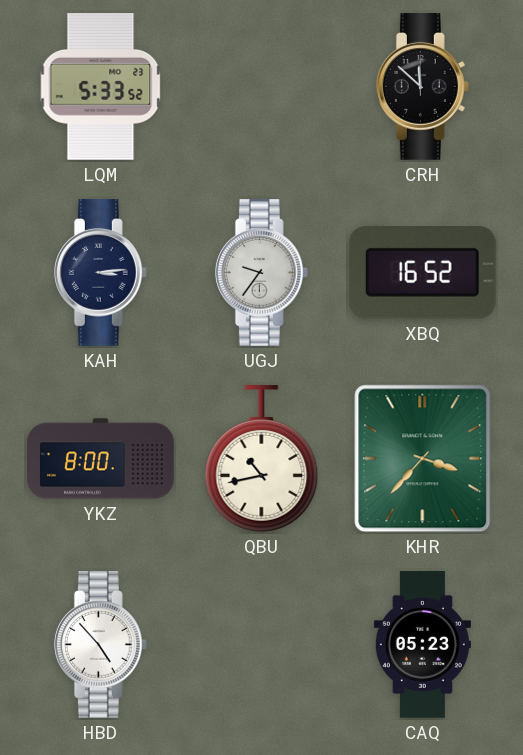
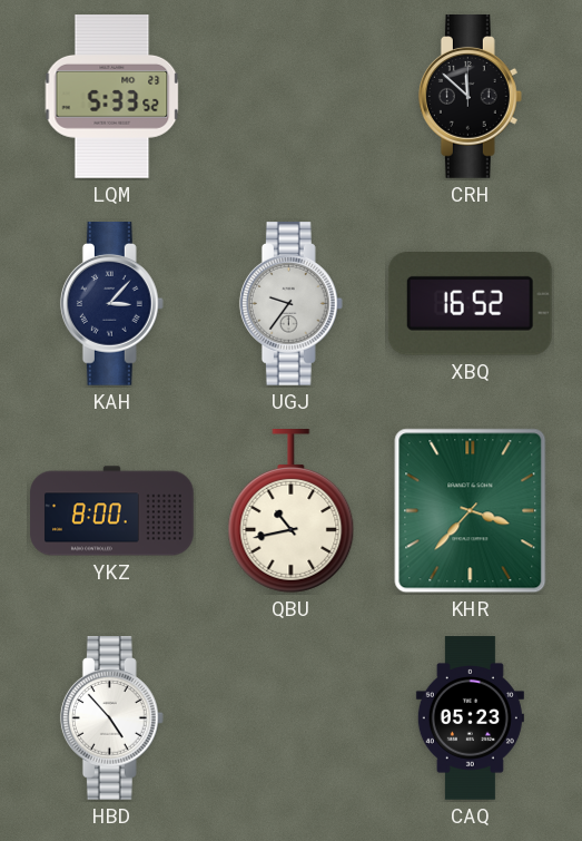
KAH: 3:14 -> 3:07 (111, 304)
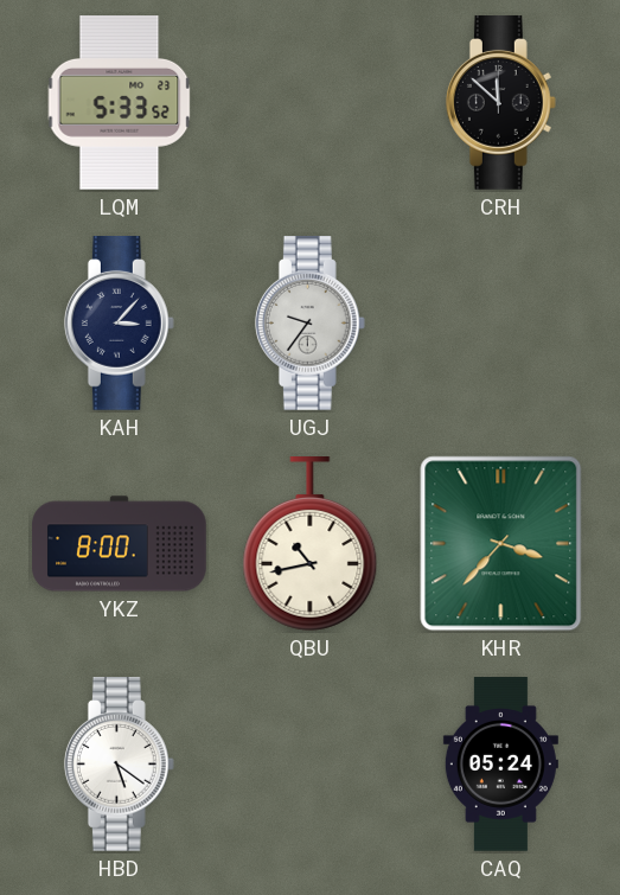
XBQ: 16:52 -> none (470, 304)
HBD: 4:53 -> 5:21 (119, 765)
CAQ: 05:23 -> 05:24 (500, 765)
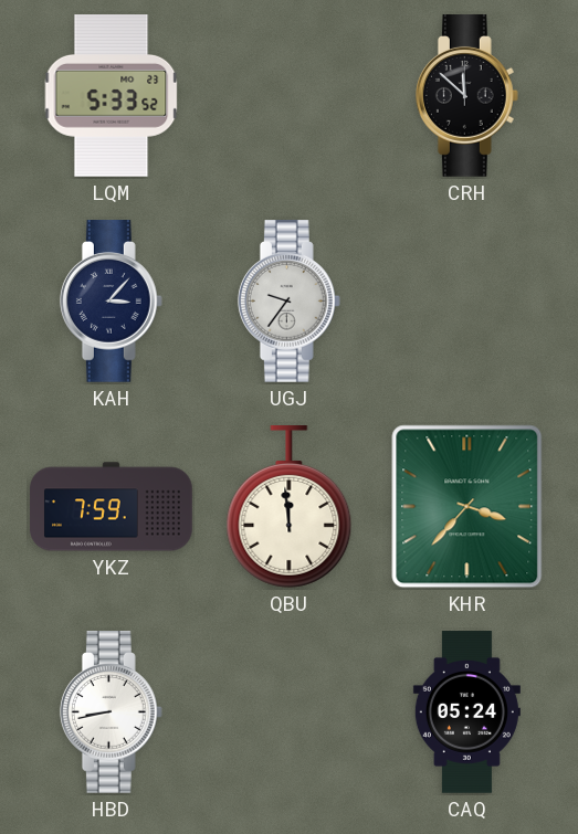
YKZ: 8:00 -> 7:59 (112, 507)
QBU: 10:43 -> 11:59 (290, 507)
HBD: 5:21 -> 8:43 (111, 712)
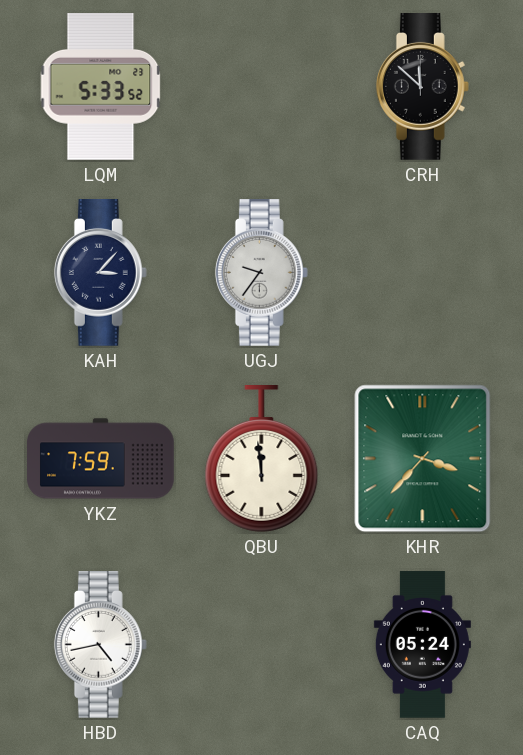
HBD: 8:43 -> 4:43 (100, 645)
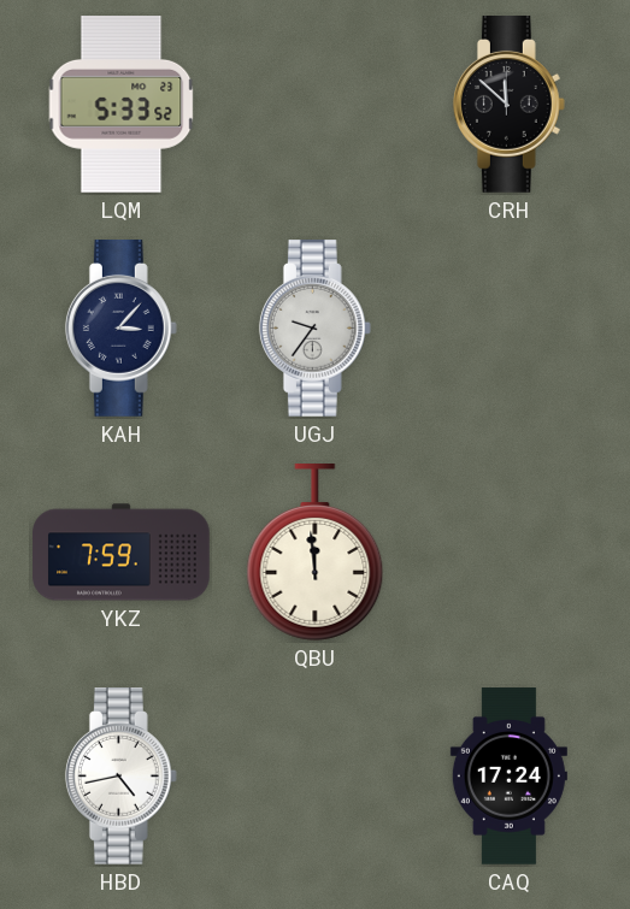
KHR: 3:37 -> none (423, 459)
CAQ: 05:24 -> 17:24 (508, 777)
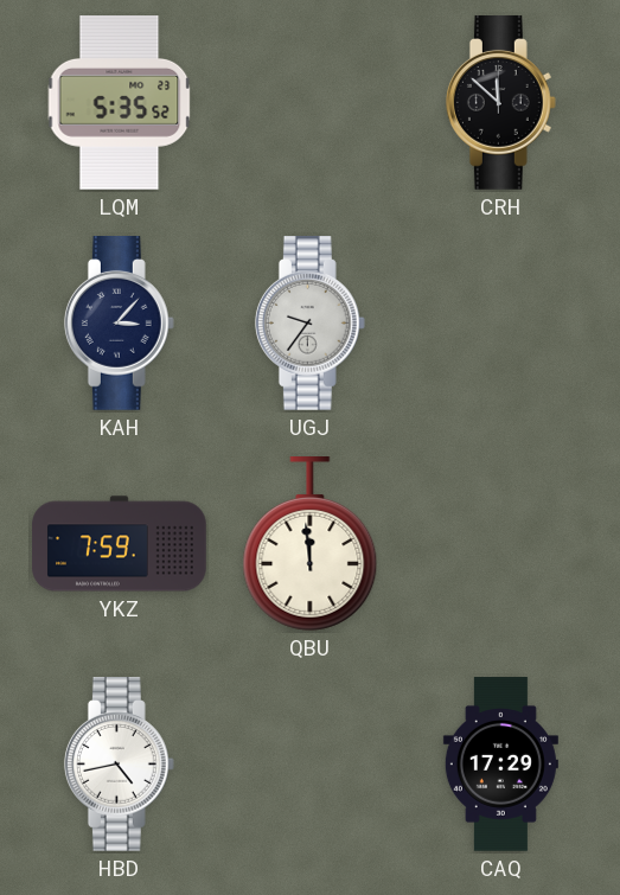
LQM: 5:33 -> 5:35 (120, 103)
CAQ: 17:24 -> 17:29 (500, 765)
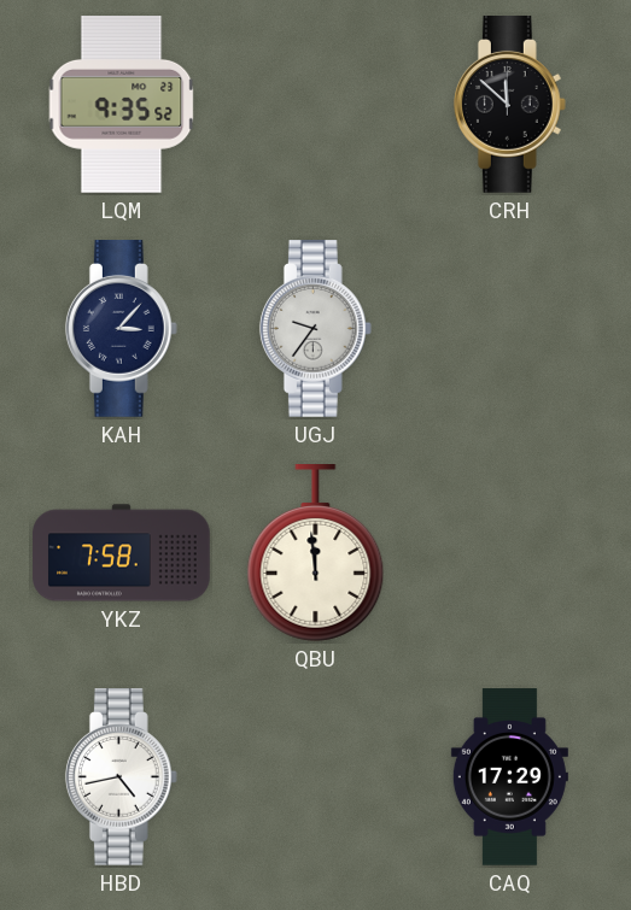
LQM: 5:35 -> 9:35 (122, 105)
YKZ: 7:59 -> 7:58 (122, 553)
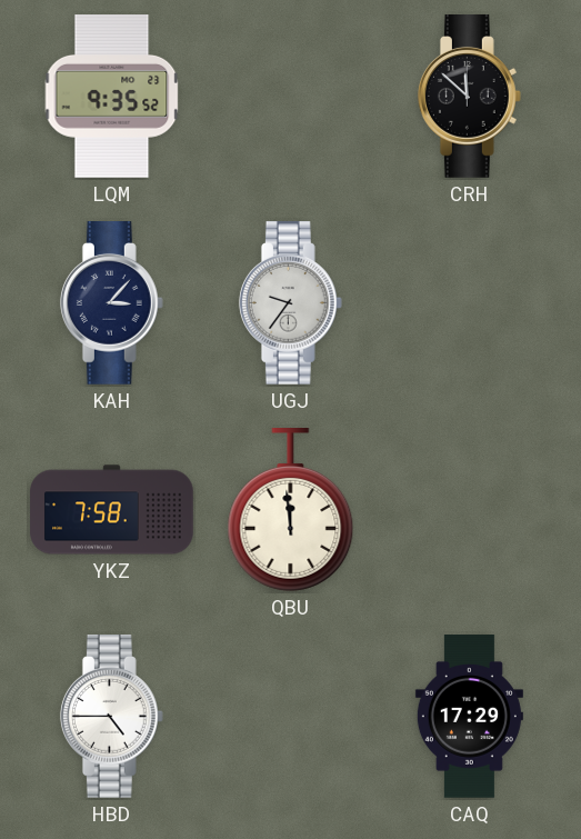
HBD: 4:43 -> 4:45 (111, 717)
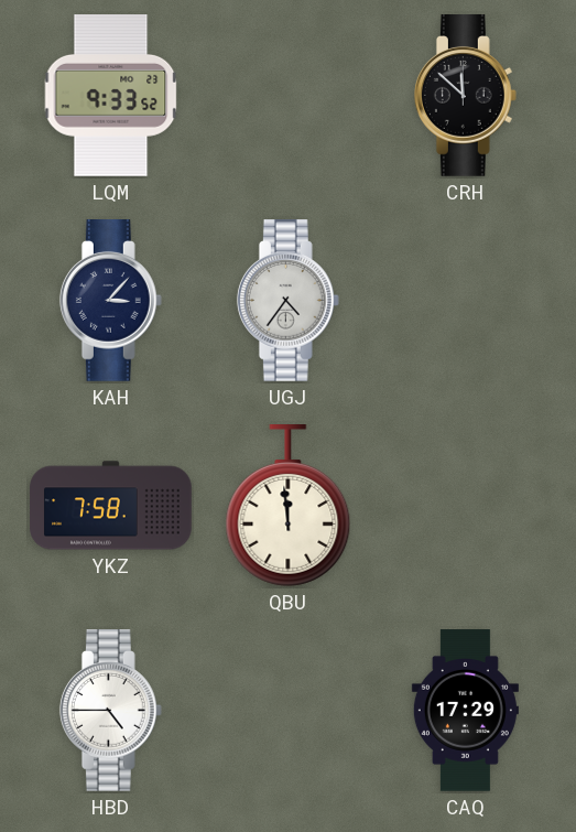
LQM: 9:35 -> 9:33 (111, 96)
UGJ: 9:36 -> 4:36 (287, 301)
